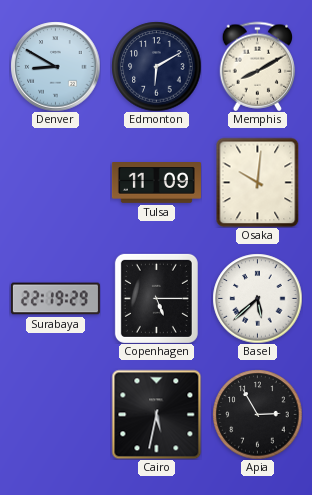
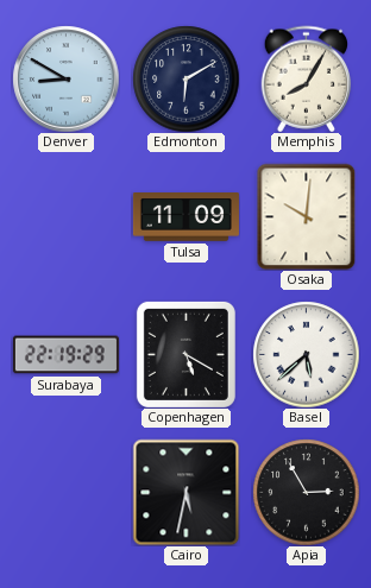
Memphis: 8:10 -> 8:05 (307, 78)
Copenhagen: 5:15 -> 5:20 (185, 354)
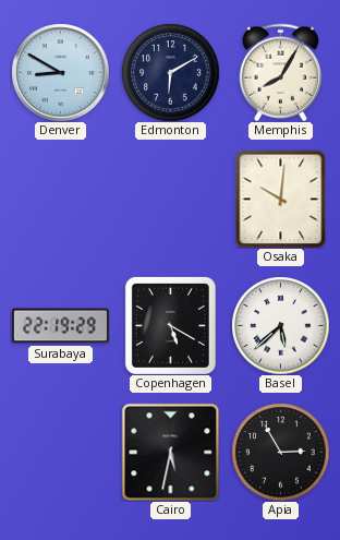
Tulsa: 11:09 -> none (185, 217)
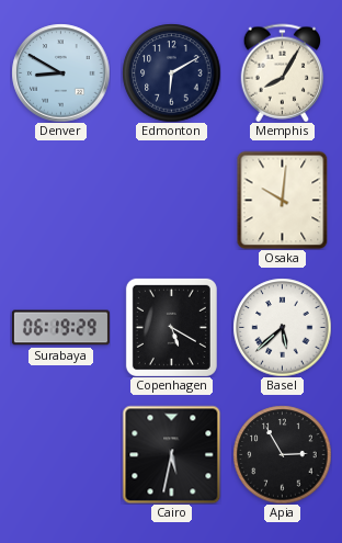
Surabaya: 22:19 -> 06:19 (60, 328)
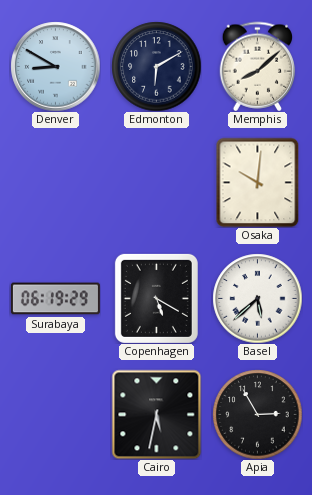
Memphis: 8:05 -> 8:08 (258, 66)
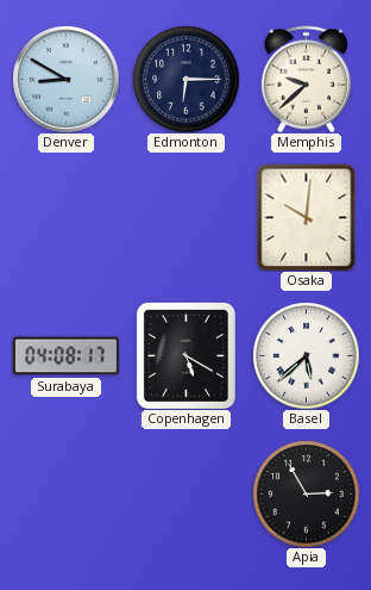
Edmonton: 6:10 -> 6:15 (185, 79)
Memphis: 8:08 -> 9:38 (307, 79)
Surabaya: 06:19 -> 04:08 (65, 356)
Cairo: 5:32 -> none (156, 414)
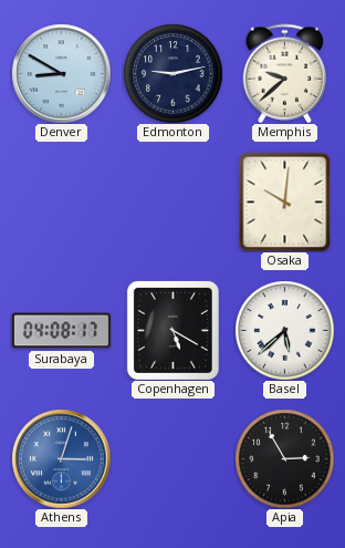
Edmonton: 6:15 -> 9:13 (172, 73)
Athens: none -> 3:03 (61, 458)
